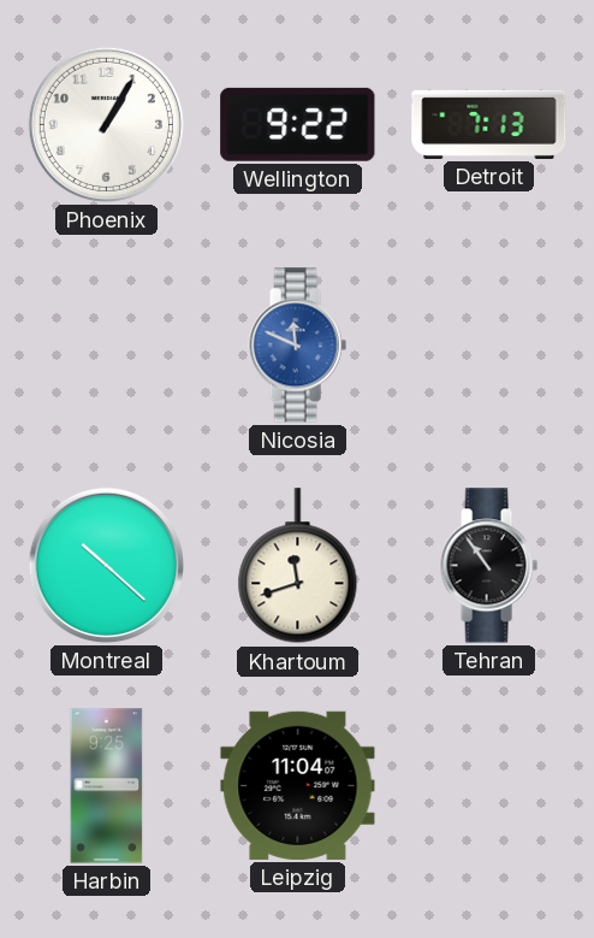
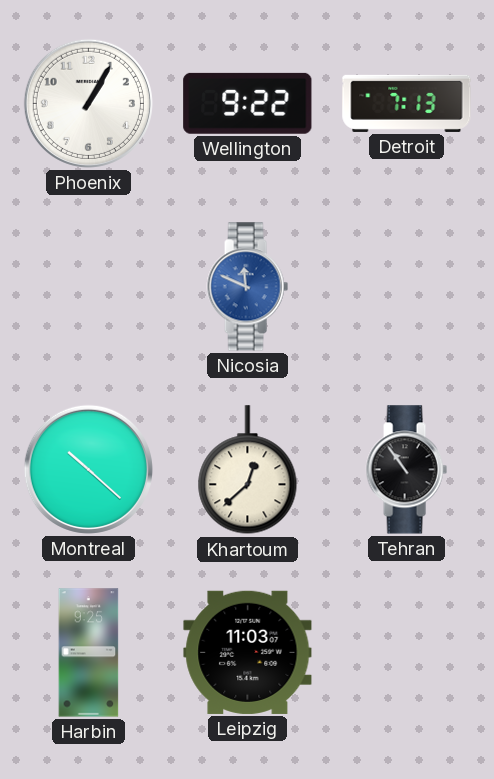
Khartoum: 11:42 -> 12:38 (248, 470)
Leipzig: 11:04 -> 11:03 (248, 652)
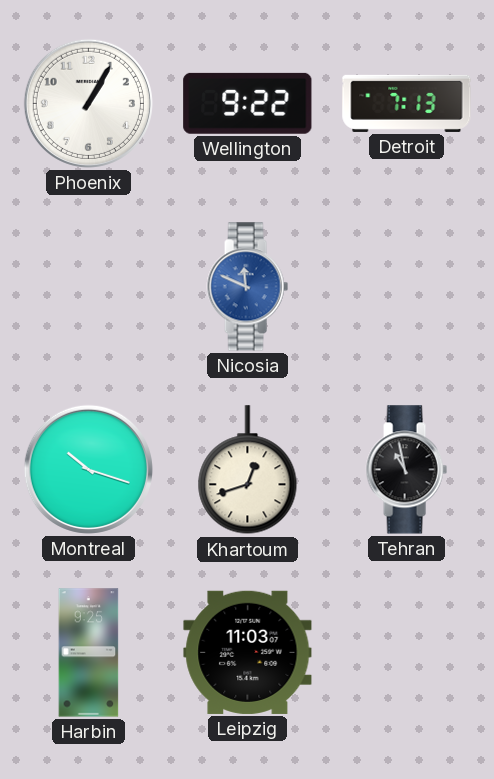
Montreal: 10:22 -> 10:18 (88, 469)
Khartoum: 12:38 -> 12:42 (248, 470)
Tehran: 10:54 -> 10:58 (406, 470)
